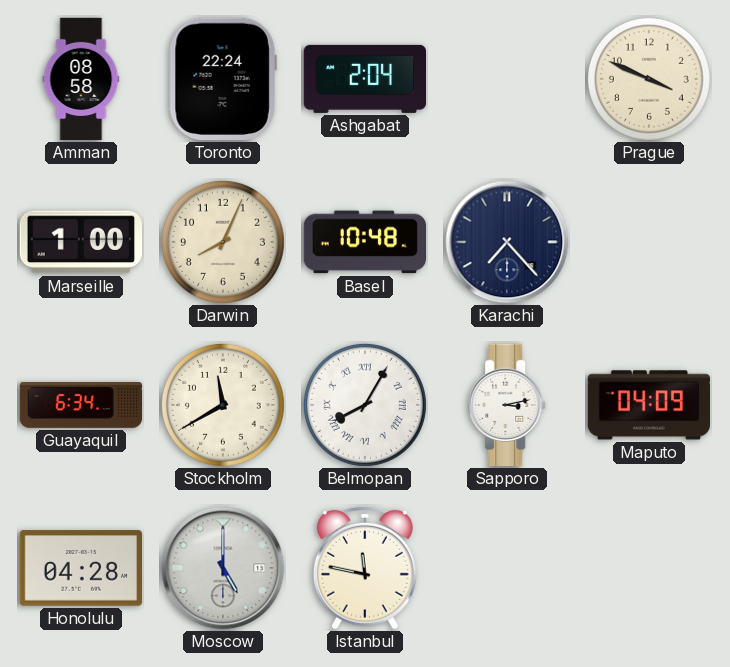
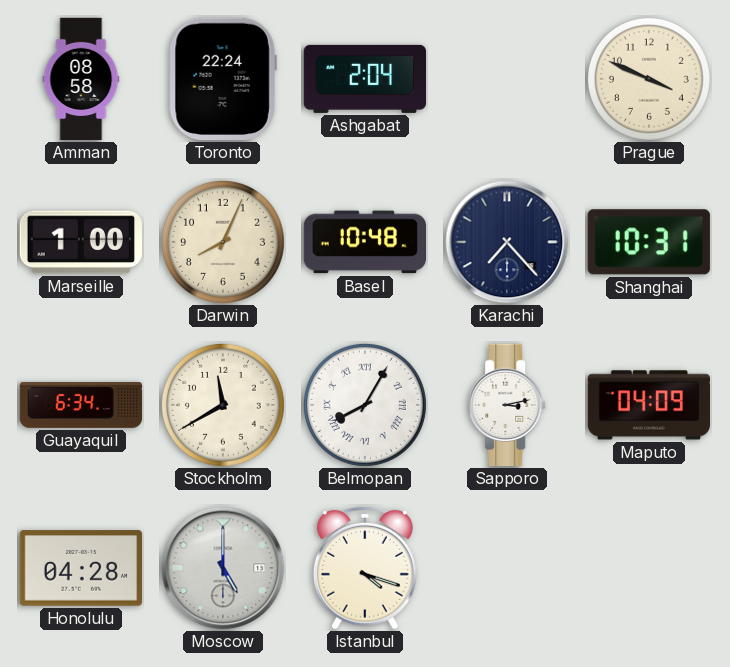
Shanghai: none -> 10:31 (649, 242)
Istanbul: 11:47 -> 4:18 (365, 568)
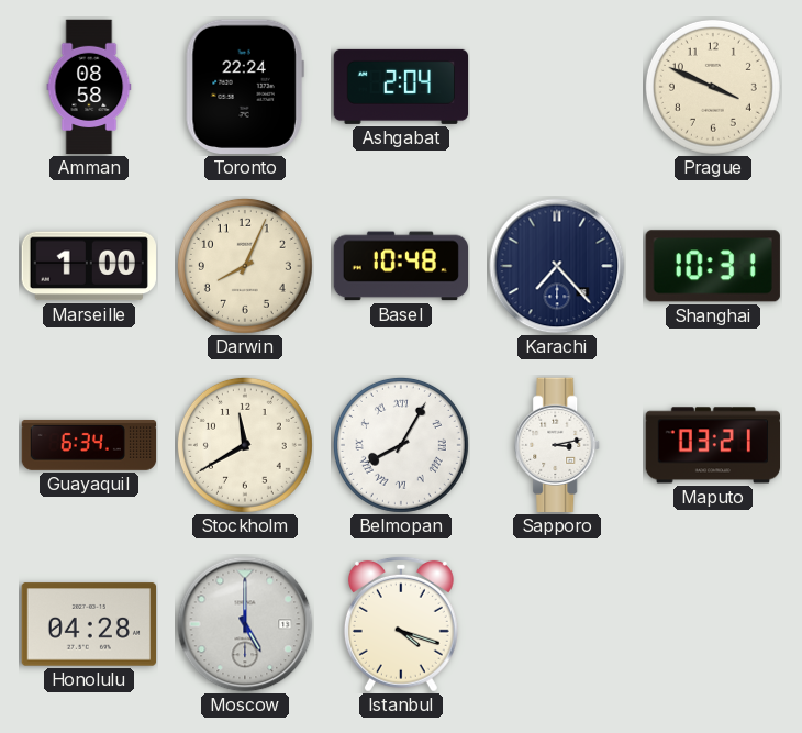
Maputo: 04:09 -> 03:21 (712, 445)
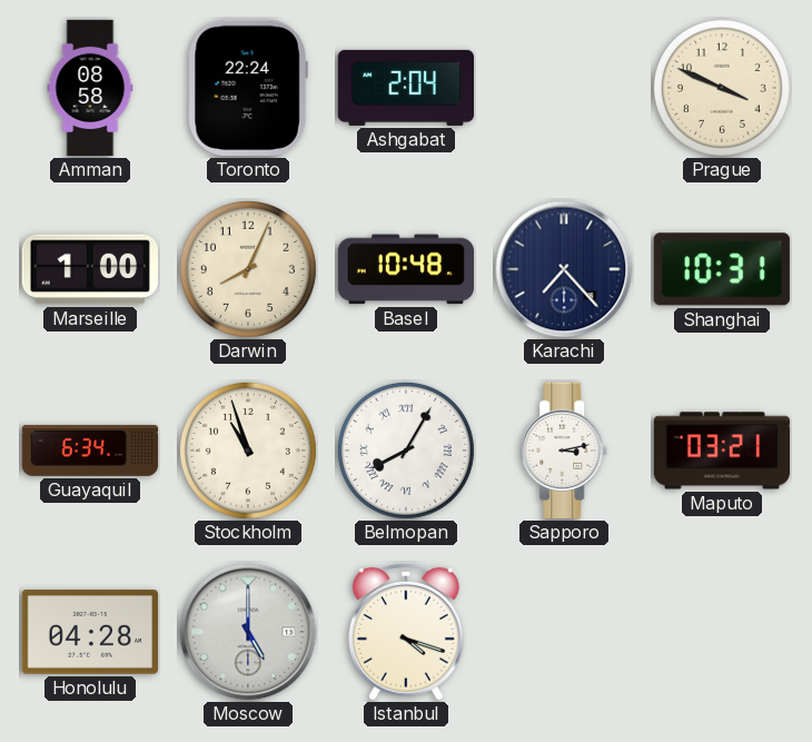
Stockholm: 11:40 -> 10:57 (248, 451)
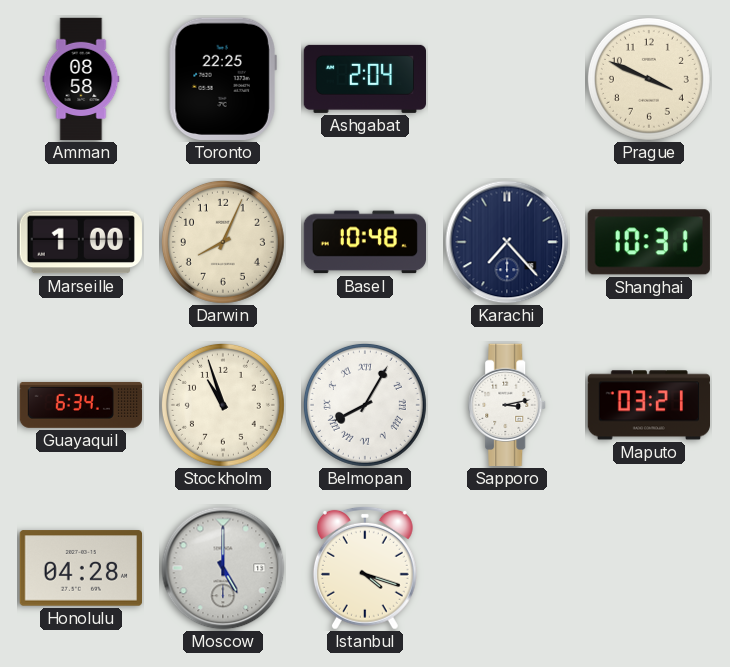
Toronto: 22:24 -> 22:25 (223, 79)
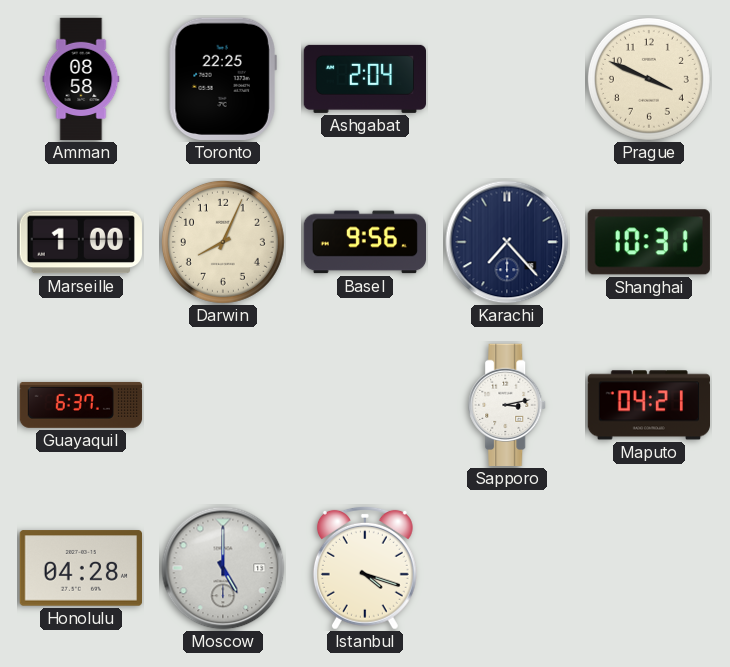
Basel: 10:48 -> 9:56 (364, 242)
Guayaquil: 6:34 -> 6:37 (81, 405)
Stockholm: 10:57 -> none (223, 405)
Belmopan: 8:05 -> none (365, 405)
Maputo: 03:21 -> 04:21 (648, 405)
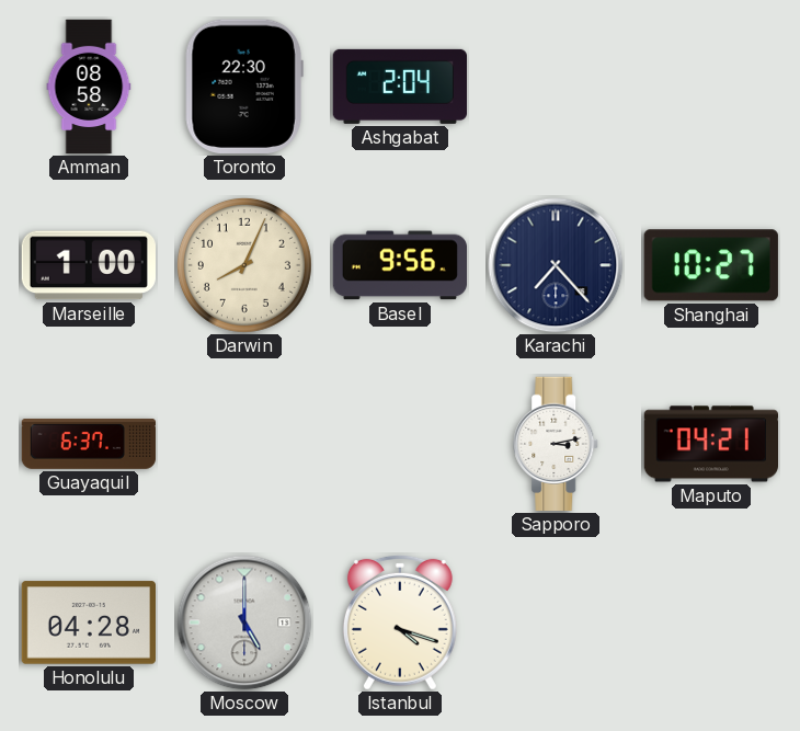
Toronto: 22:25 -> 22:30 (244, 87)
Prague: 3:49 -> none (649, 79)
Shanghai: 10:31 -> 10:27 (711, 265)
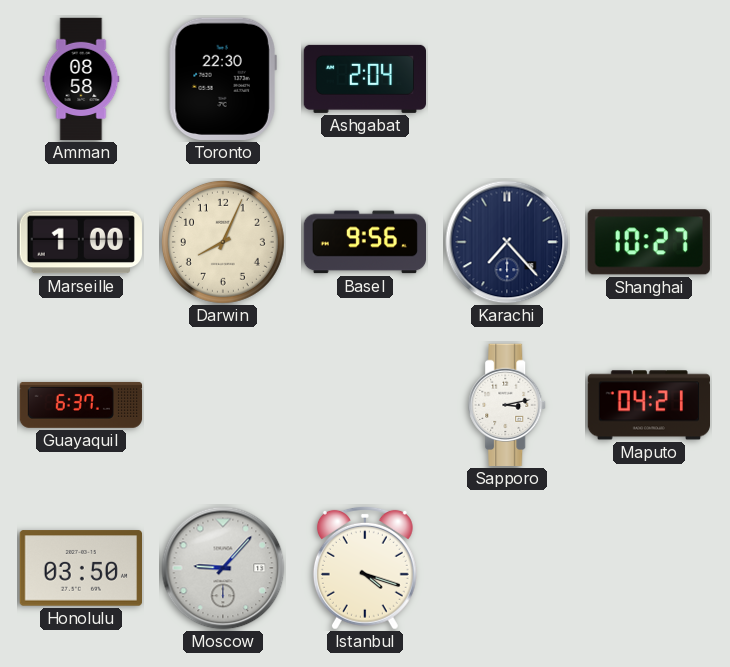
Honolulu: 04:28 -> 03:50 (80, 568)
Moscow: 5:00 -> 9:07 (223, 568)
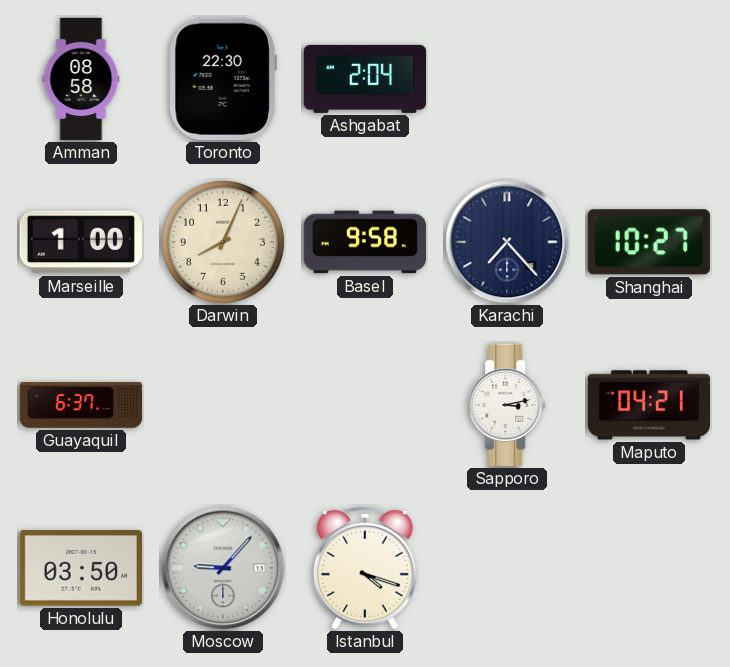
Basel: 9:56 -> 9:58 (364, 242)
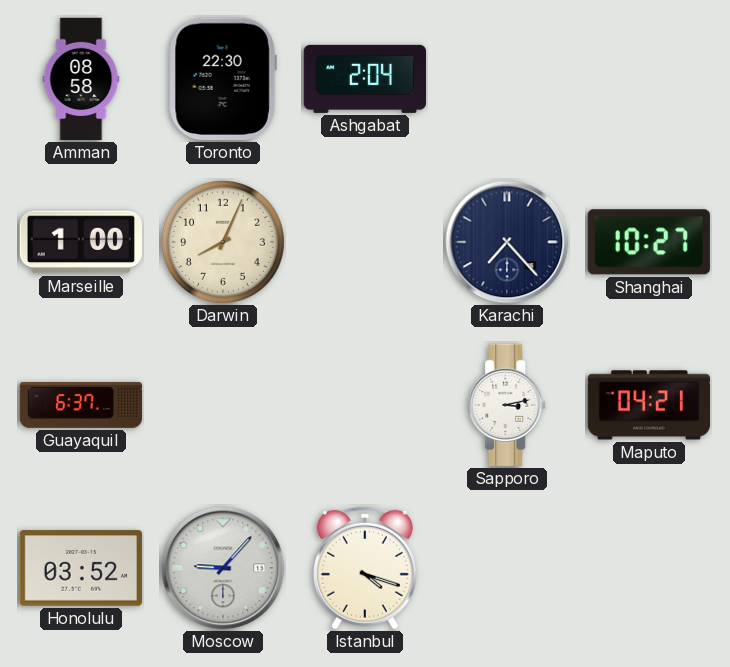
Basel: 9:58 -> none (364, 242)
Honolulu: 03:50 -> 03:52 (80, 568)
